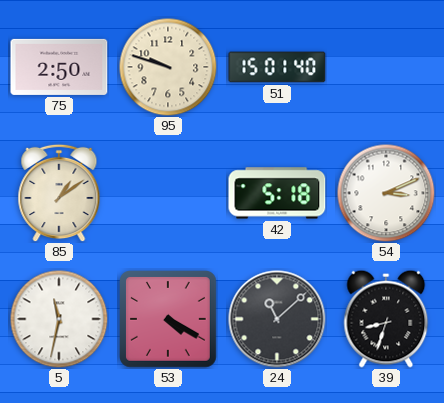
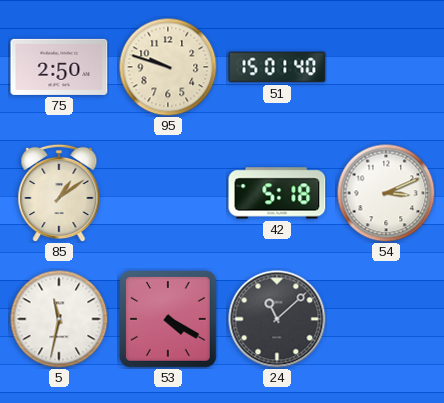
39: 8:33 -> none (386, 319)
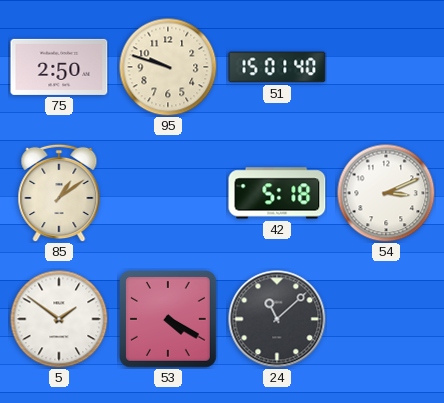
5: 11:32 -> 1:51 (59, 319)
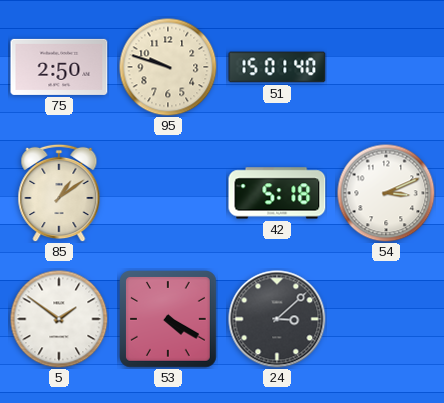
24: 11:08 -> 3:08 (277, 319)
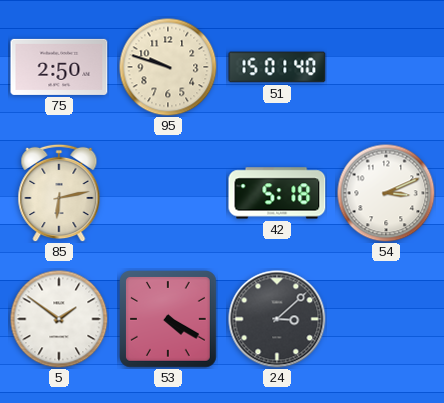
85: 1:09 -> 6:13 (59, 193)
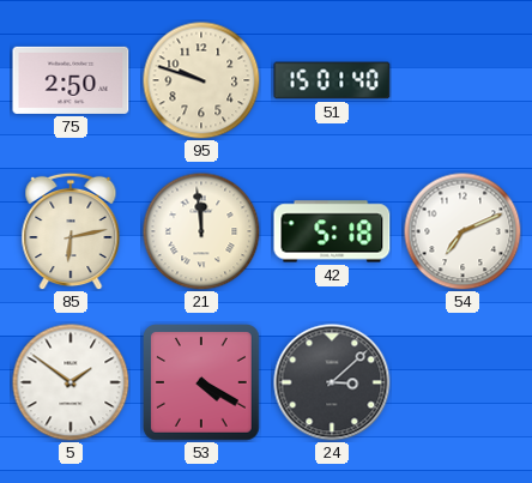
21: none -> 11:59 (201, 231)
54: 3:11 -> 7:11 (463, 231)
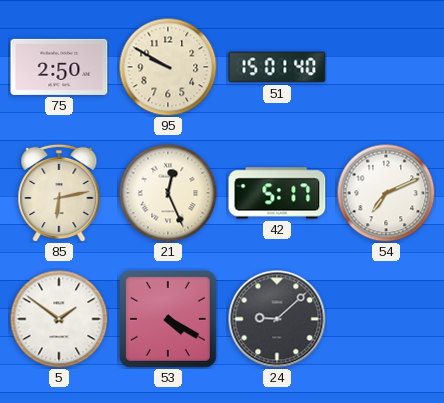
95: 9:48 -> 9:50 (168, 67)
21: 11:59 -> 12:26 (168, 193)
42: 5:18 -> 5:17 (277, 193)
24: 3:08 -> 9:08 (277, 319)
